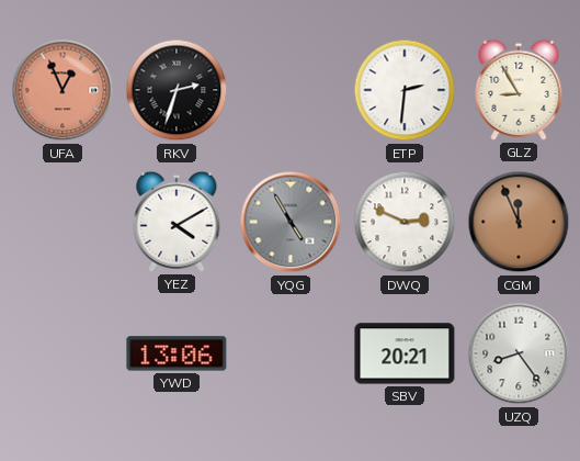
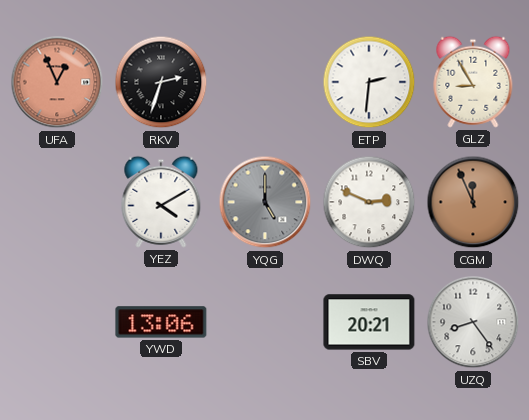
YQG: 4:55 -> 5:00 (265, 202)
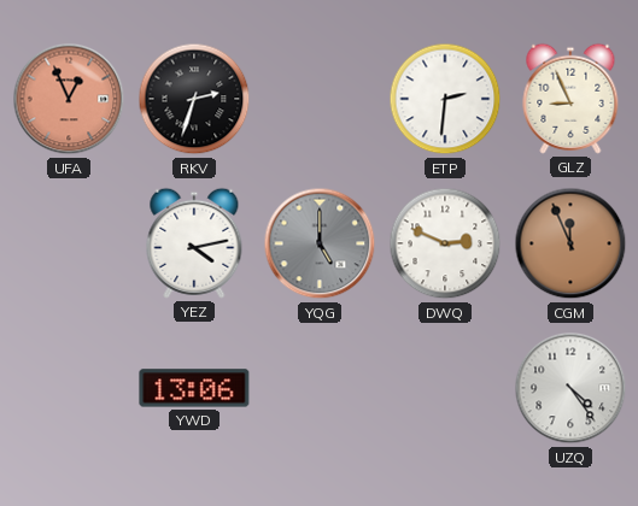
GLZ: 8:55 -> 8:56 (570, 99)
YEZ: 4:10 -> 4:13 (194, 243)
SBV: 20:21 -> none (369, 322)
UZQ: 8:24 -> 4:24 (570, 388)
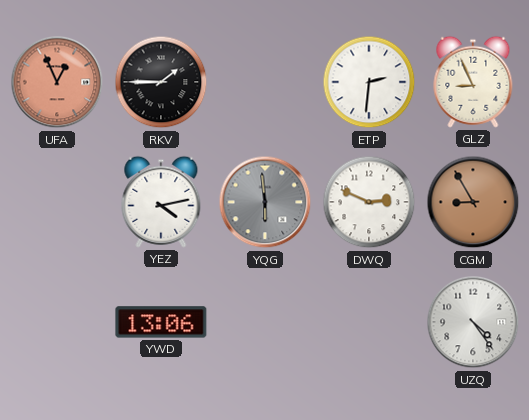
RKV: 2:33 -> 1:45 (161, 82)
YQG: 5:00 -> 5:59 (265, 202)
CGM: 11:56 -> 8:55 (473, 202)
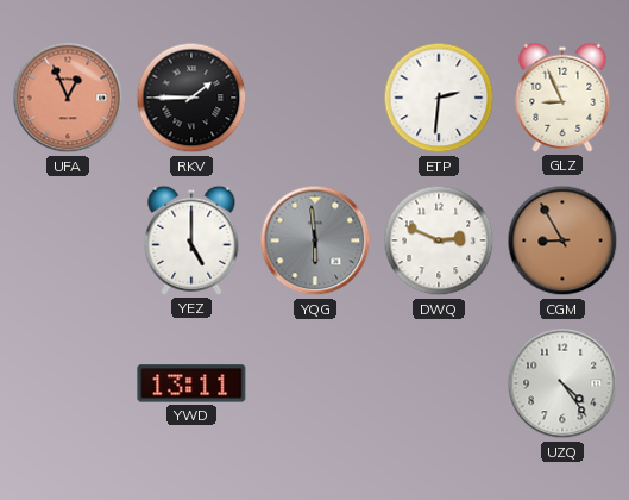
YEZ: 4:13 -> 5:00 (191, 240)
YWD: 13:06 -> 13:11 (191, 383)
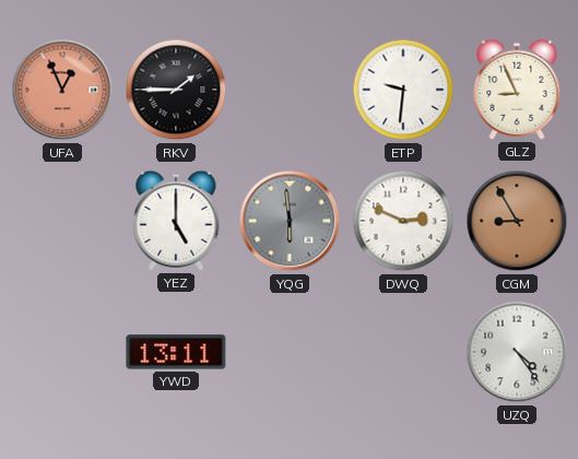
ETP: 2:31 -> 9:31 (403, 90)
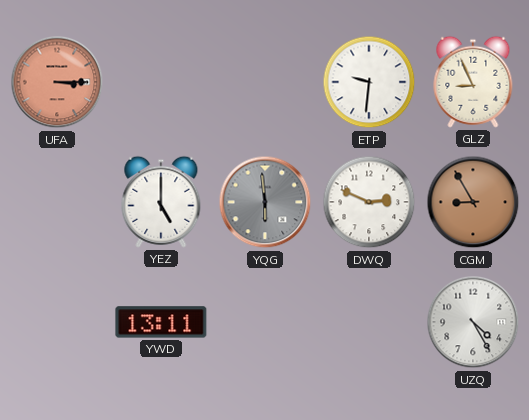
UFA: 12:56 -> 3:15 (57, 82)
RKV: 1:45 -> none (176, 90)
UZQ: 4:24 -> 4:25 (473, 322)
